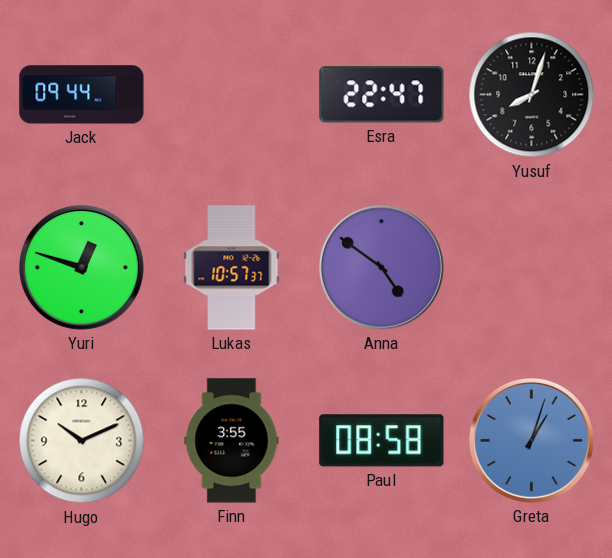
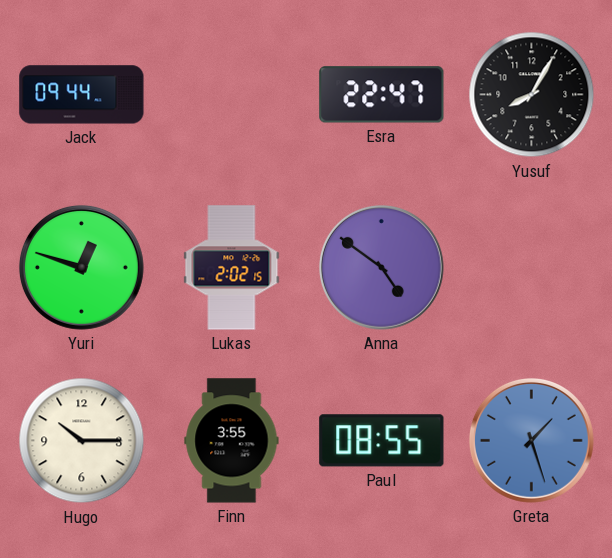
Yusuf: 8:03 -> 8:05 (532, 95)
Lukas: 10:57 -> 2:02 (232, 268)
Hugo: 10:11 -> 10:15 (82, 441)
Paul: 08:58 -> 08:55 (382, 441)
Greta: 1:03 -> 1:27 (531, 440)
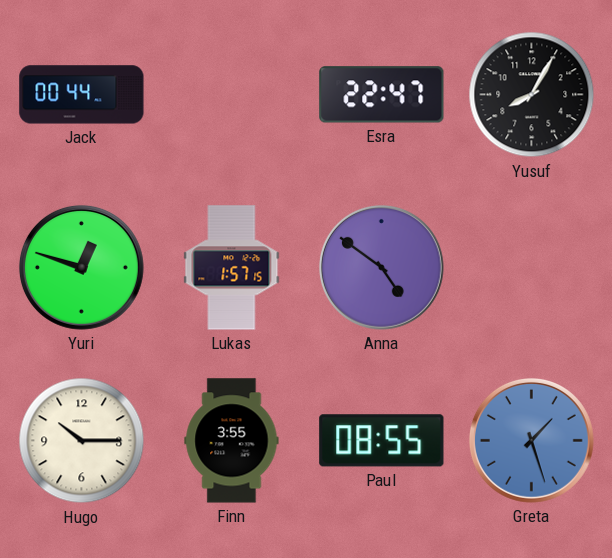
Jack: 09:44 -> 00:44 (82, 95)
Lukas: 2:02 -> 1:57 (232, 268)
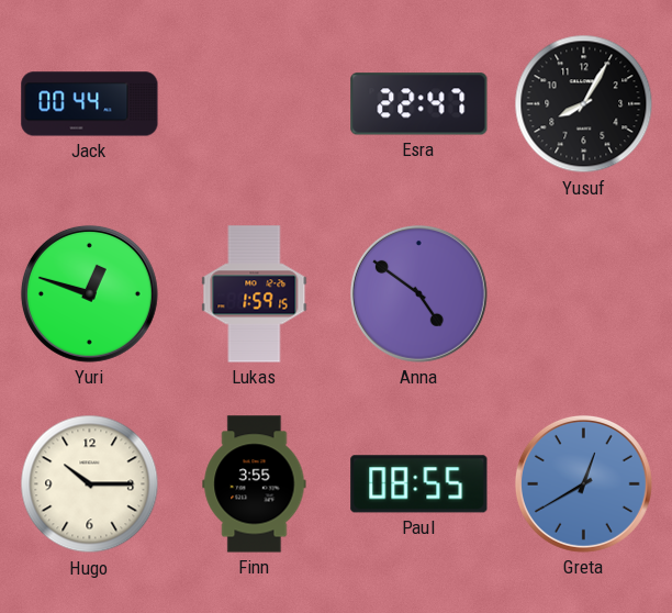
Lukas: 1:57 -> 1:59 (255, 294)
Greta: 1:27 -> 12:40 (583, 483)
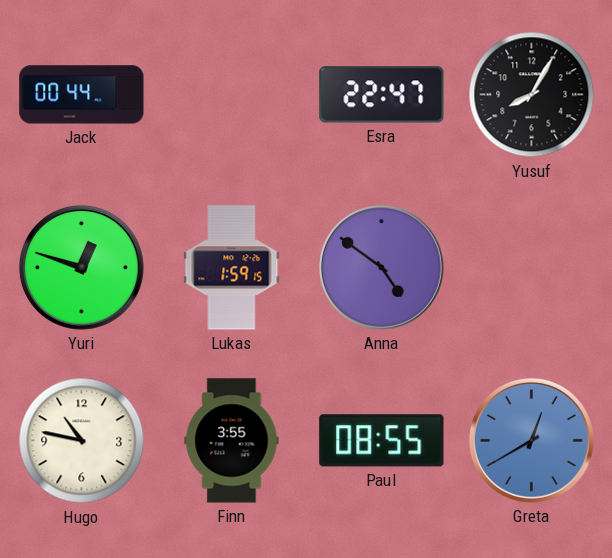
Hugo: 10:15 -> 10:47 (82, 441)
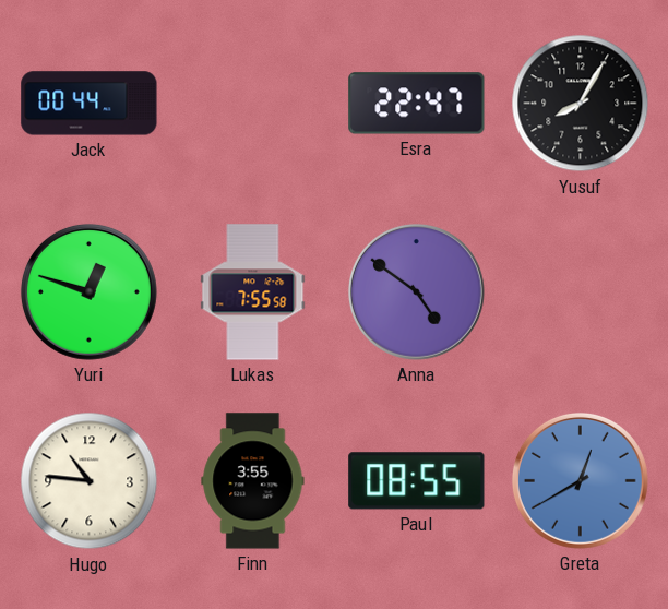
Lukas: 1:59 -> 7:55 (253, 292)
Hugo: 10:47 -> 10:46 (90, 481)
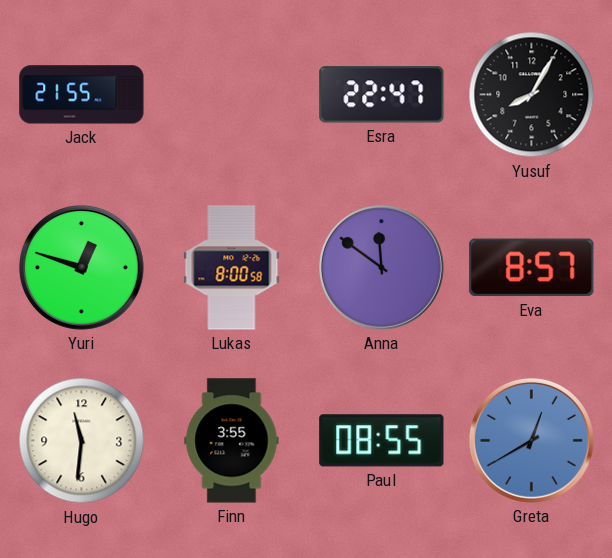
Jack: 00:44 -> 21:55 (82, 95)
Lukas: 7:55 -> 8:00 (232, 268)
Anna: 4:51 -> 11:51 (381, 267)
Eva: none -> 8:57 (532, 268)
Hugo: 10:46 -> 11:31 (82, 441)
